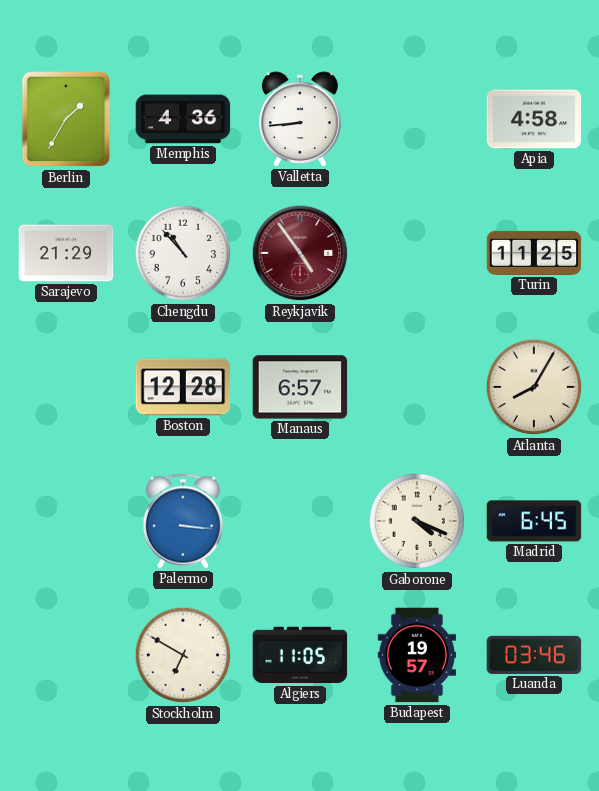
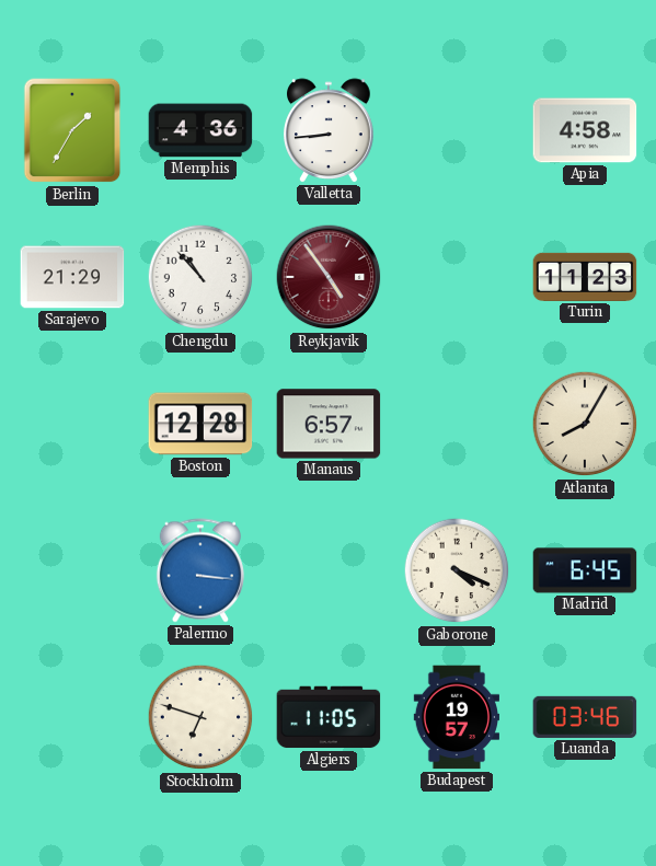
Turin: 11:25 -> 11:23 (585, 277)
Stockholm: 6:50 -> 6:48 (200, 717)
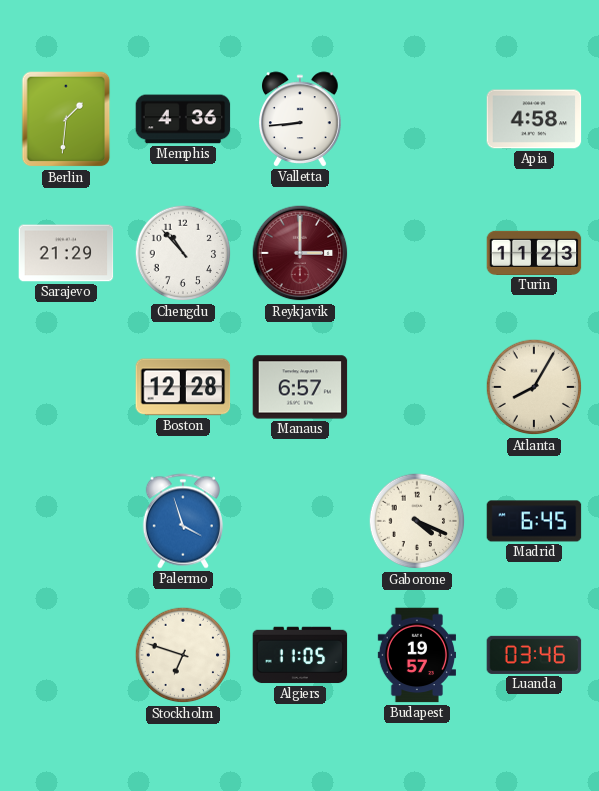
Berlin: 1:35 -> 1:31 (66, 119)
Reykjavik: 4:54 -> 3:00 (300, 253)
Palermo: 3:16 -> 3:57 (183, 521)
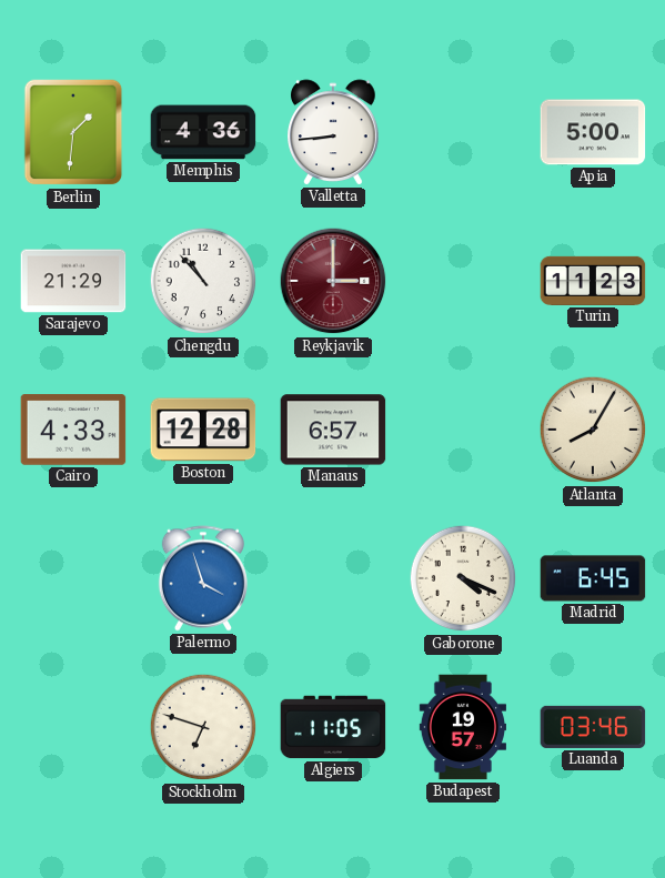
Apia: 4:58 -> 5:00 (593, 132)
Cairo: none -> 4:33 (73, 430)
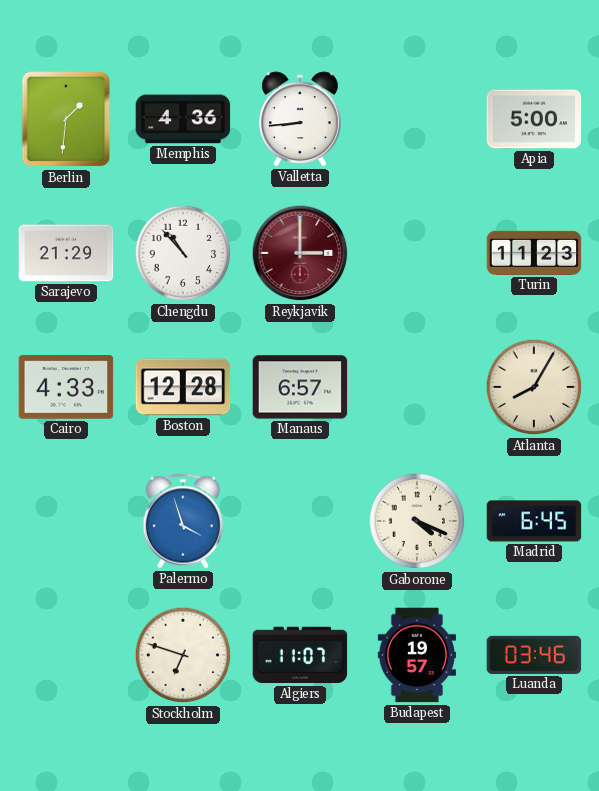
Algiers: 11:05 -> 11:07 (300, 655)
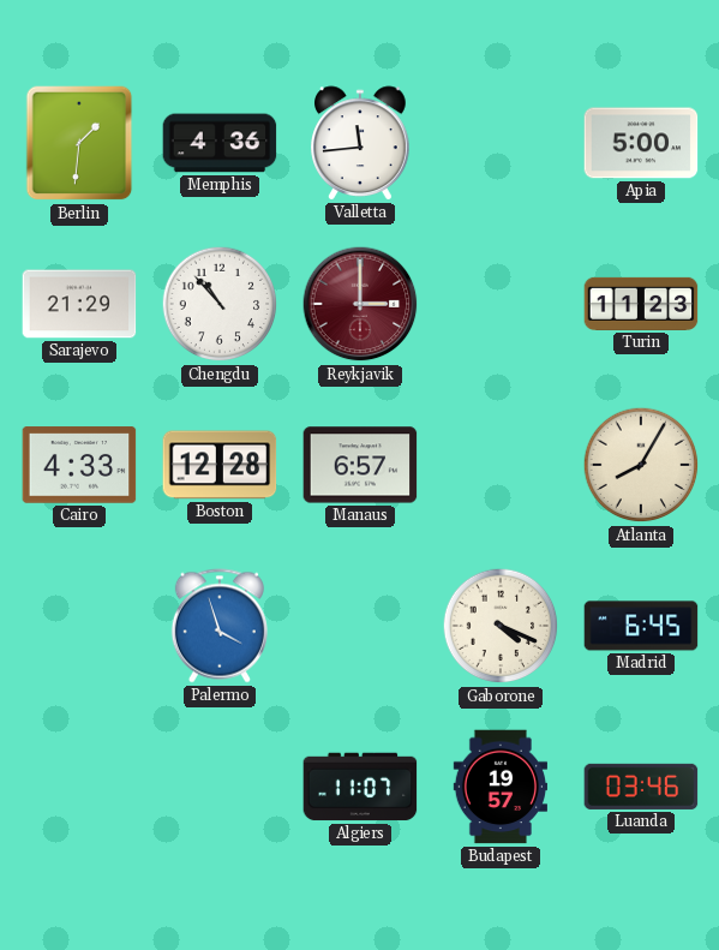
Valletta: 8:44 -> 11:44 (361, 143)
Stockholm: 6:48 -> none (183, 655)
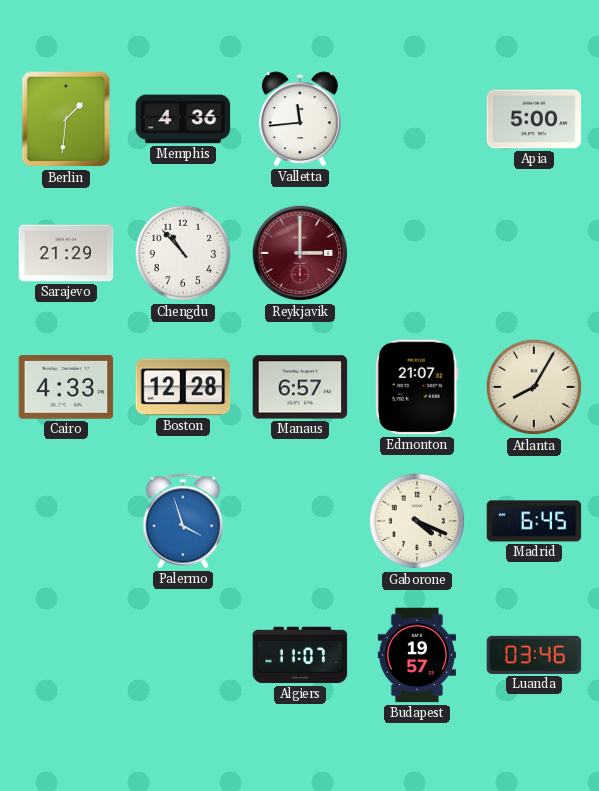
Turin: 11:23 -> none (641, 304)
Edmonton: none -> 21:07 (417, 387)
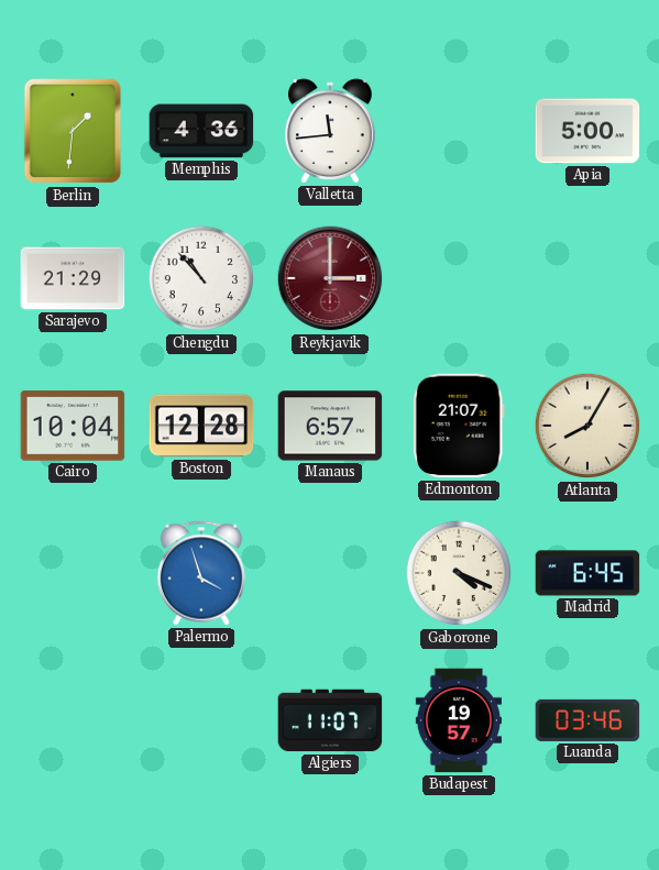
Cairo: 4:33 -> 10:04 (73, 426)
